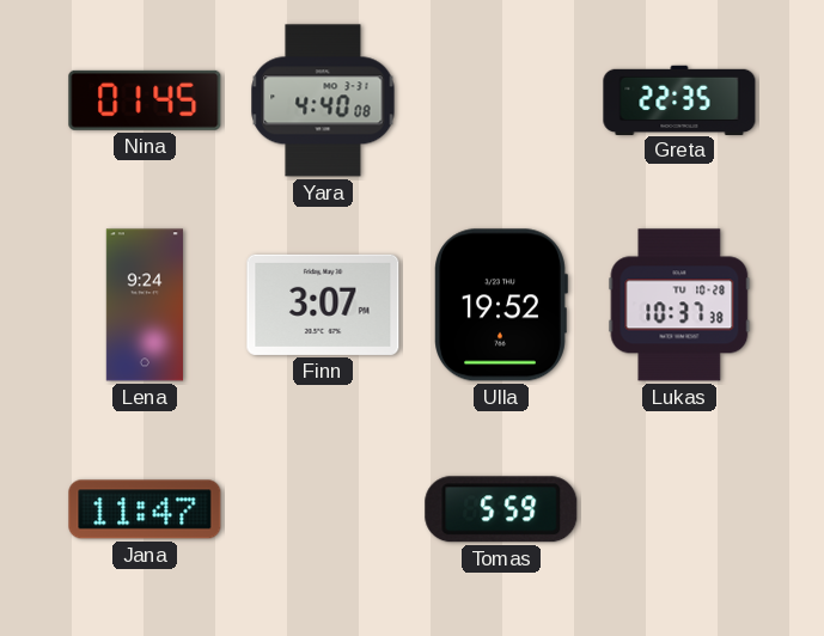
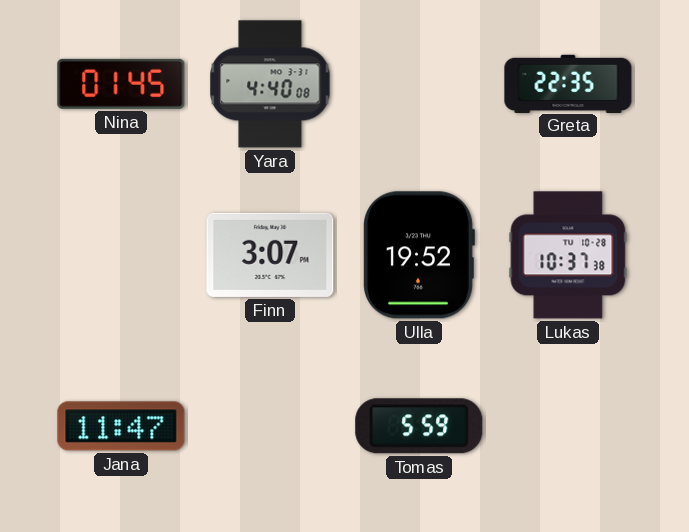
Lena: 9:24 -> none (145, 305)
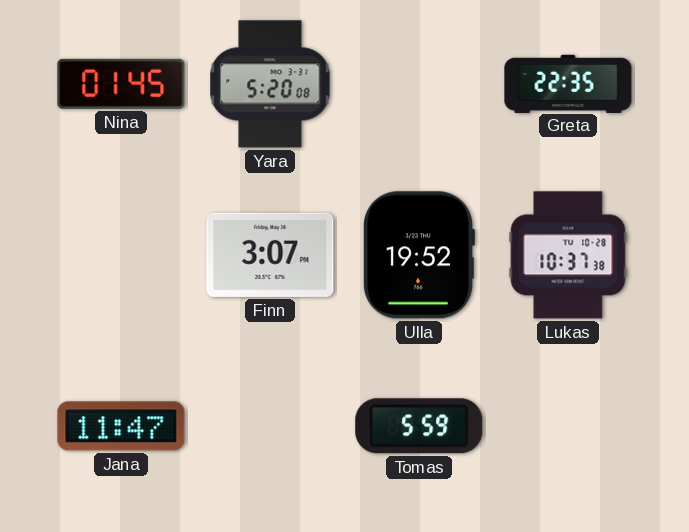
Yara: 4:40 -> 5:20 (270, 84)
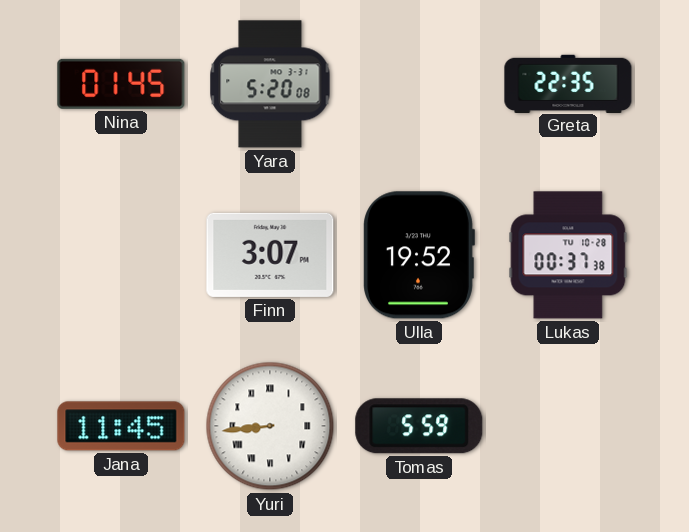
Lukas: 10:37 -> 00:37 (568, 255)
Jana: 11:47 -> 11:45 (121, 426)
Yuri: none -> 8:44 (270, 426)
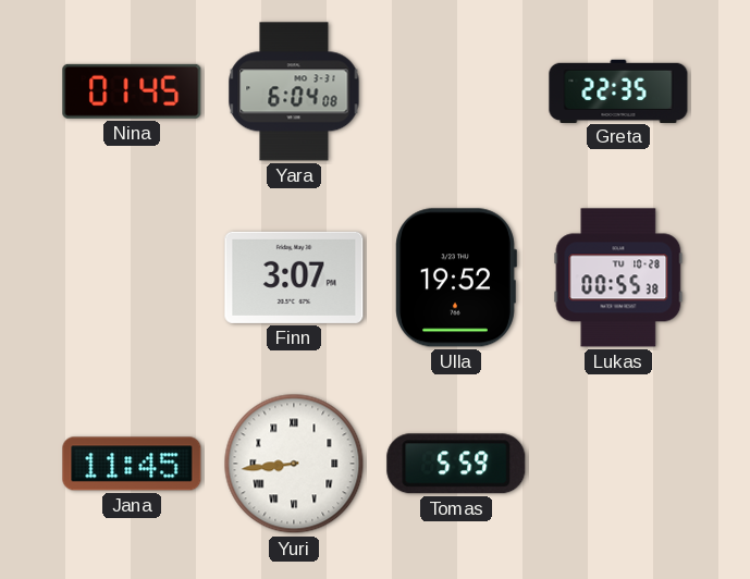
Yara: 5:20 -> 6:04 (294, 91)
Lukas: 00:37 -> 00:55 (618, 278)
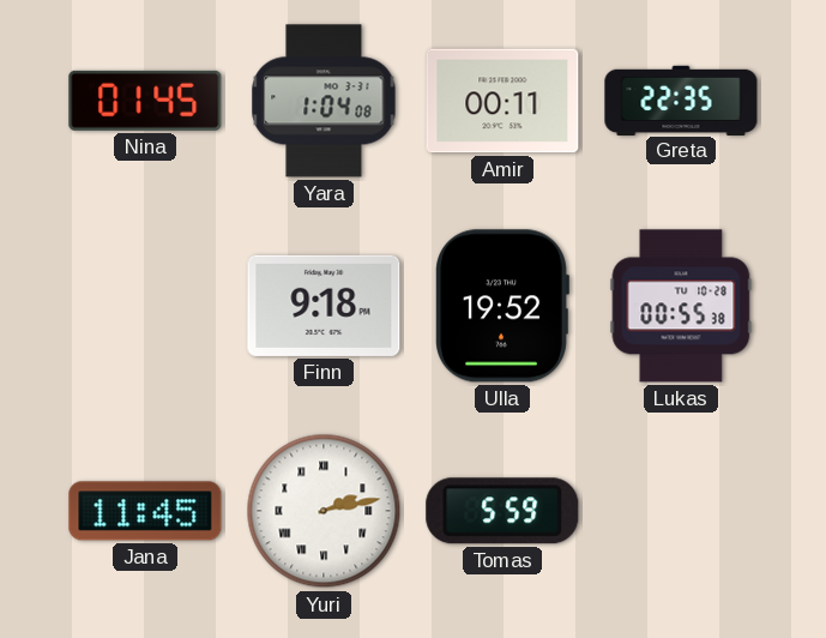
Yara: 6:04 -> 1:04 (324, 101)
Amir: none -> 00:11 (502, 101)
Finn: 3:07 -> 9:18 (324, 306)
Yuri: 8:44 -> 2:13 (324, 511)
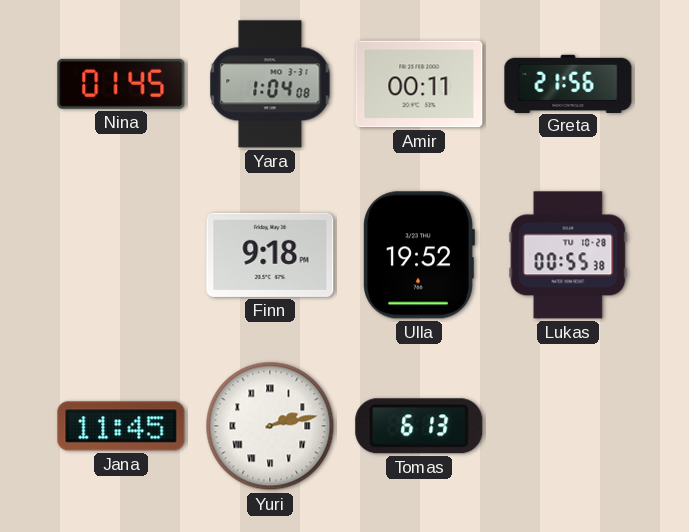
Greta: 22:35 -> 21:56 (568, 83)
Tomas: 5:59 -> 6:13 (419, 426)
